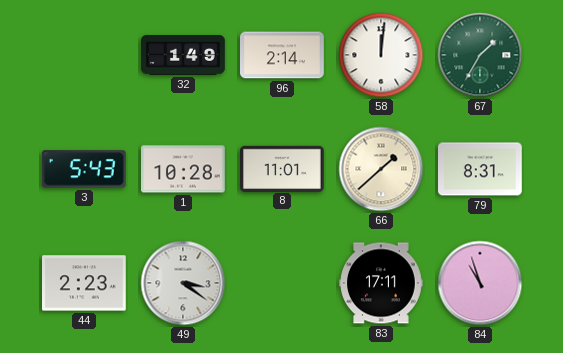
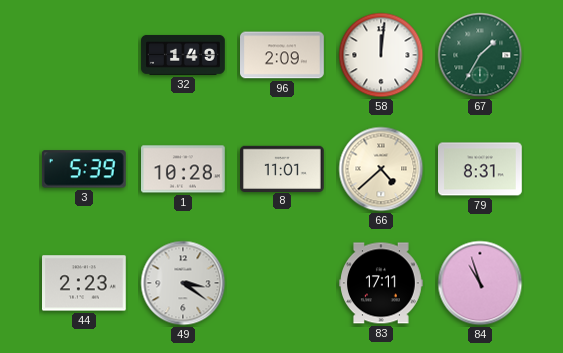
96: 2:14 -> 2:09 (283, 55)
3: 5:43 -> 5:39 (84, 169)
66: 1:38 -> 4:38 (381, 169)
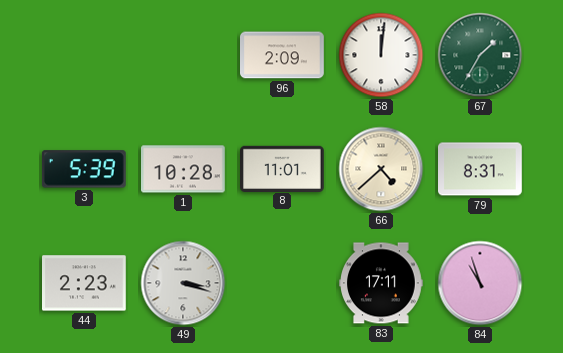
32: 1:49 -> none (183, 55)
49: 3:21 -> 3:18 (183, 283)
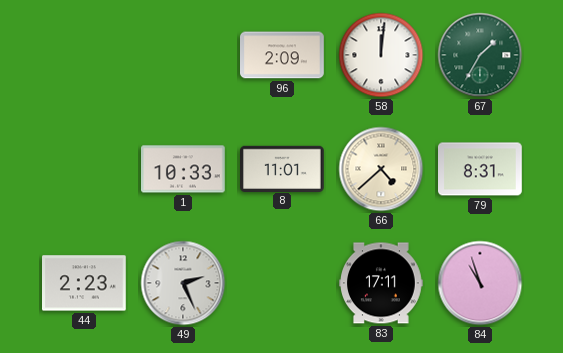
3: 5:39 -> none (84, 169)
1: 10:28 -> 10:33 (184, 169)
49: 3:18 -> 2:26 (183, 283)
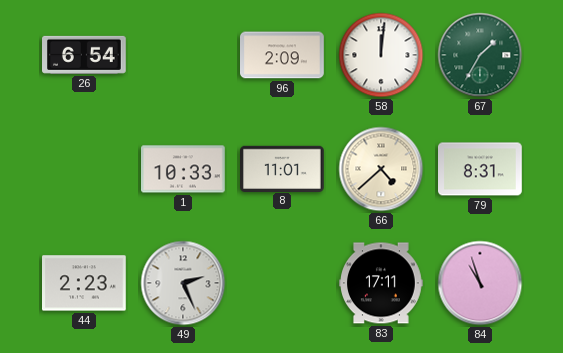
26: none -> 6:54 (85, 55)
